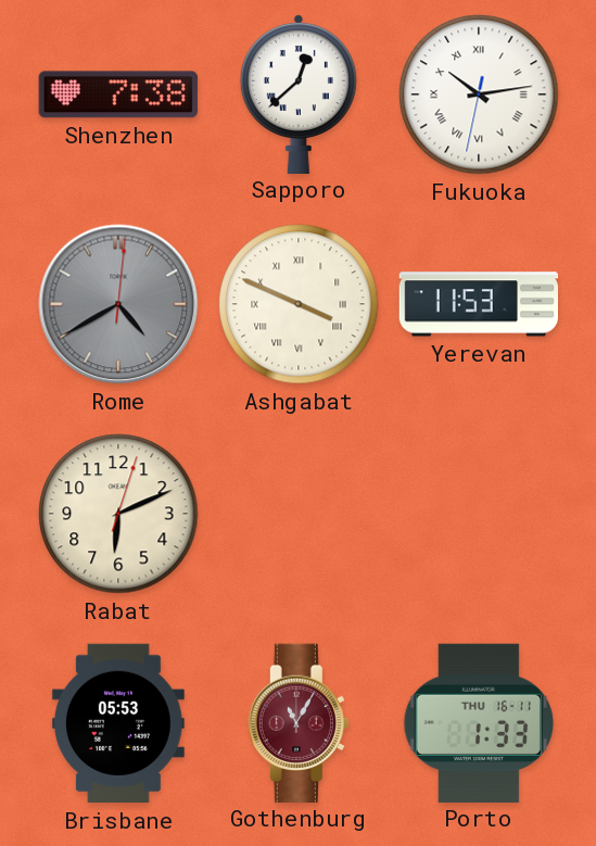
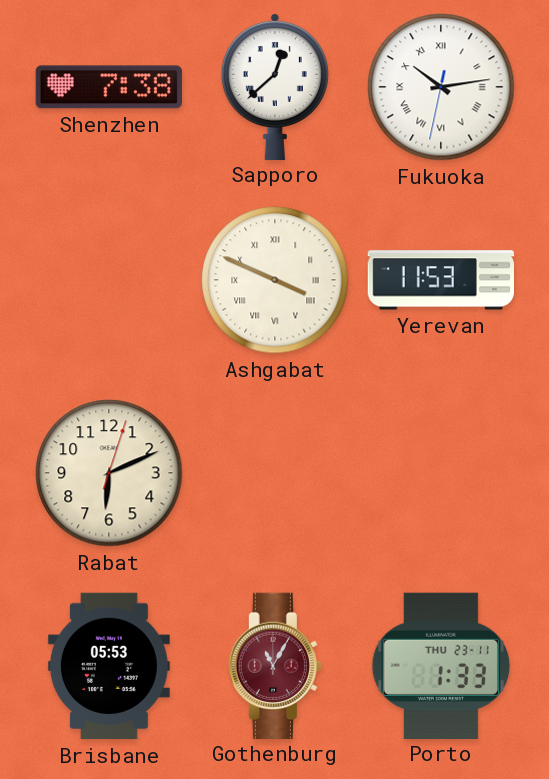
Rome: 4:40 -> none (118, 304)
Porto date: THU 16-11 -> THU 23-11 (440, 665)
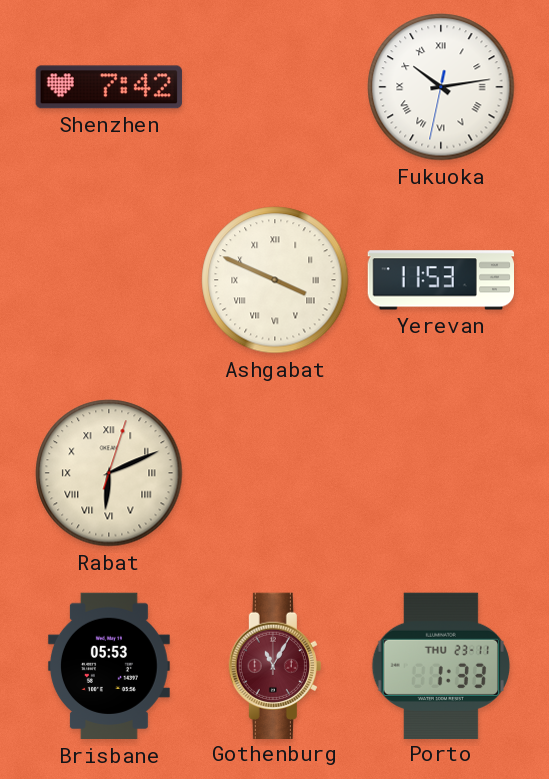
Shenzhen: 7:38 -> 7:42 (109, 87)
Sapporo: 12:38 -> none (275, 86)
Rabat numerals: Arabic -> Roman (109, 473)
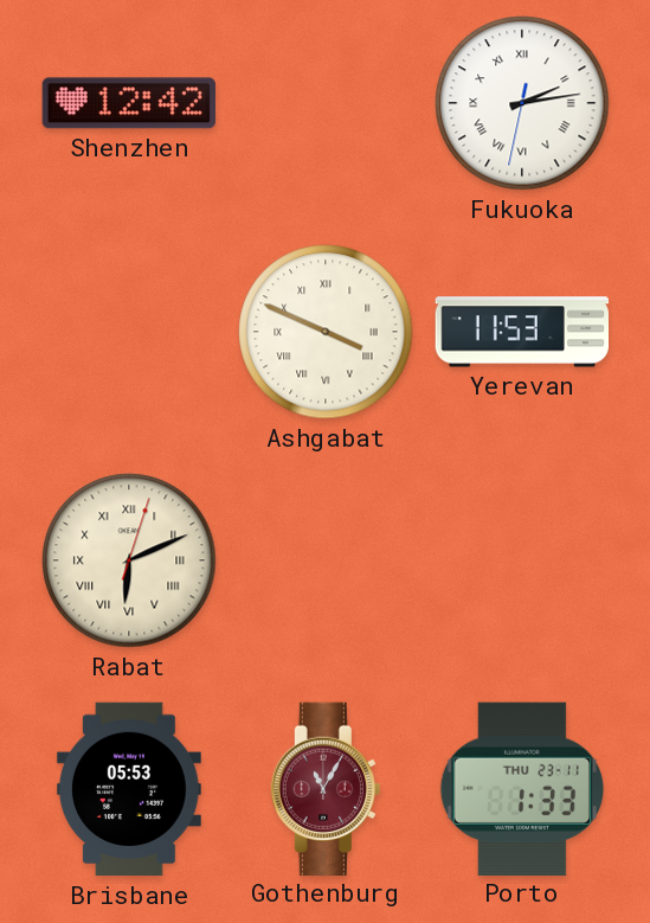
Shenzhen: 7:42 -> 12:42 (129, 103)
Fukuoka: 10:13 -> 2:13 (522, 103)
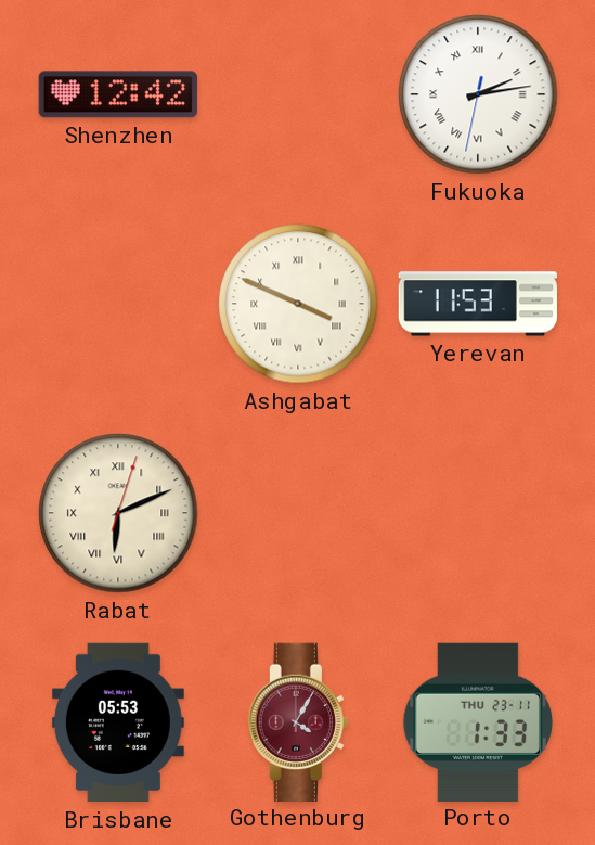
Gothenburg: 11:05 -> 4:05 (298, 721)
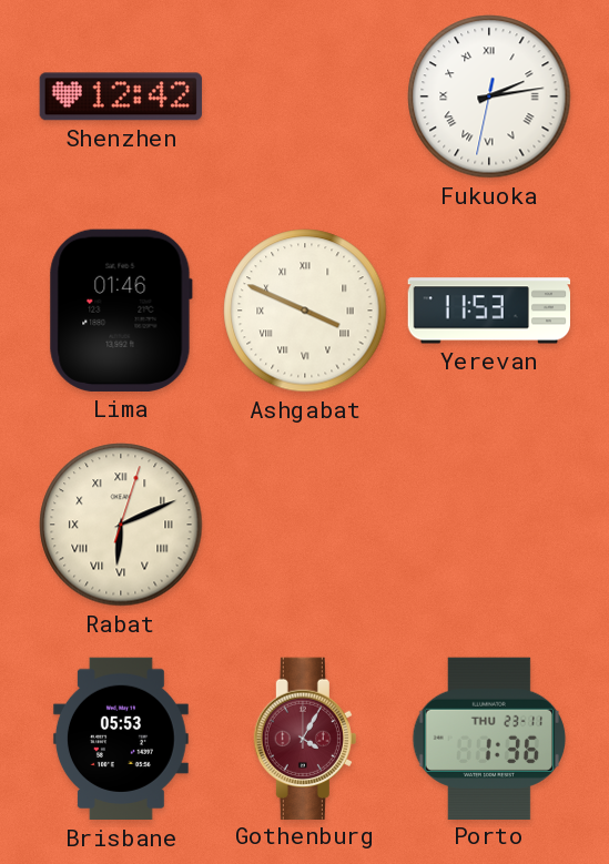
Lima: none -> 01:46 (121, 311)
Porto: 1:33 -> 1:36 (488, 738)
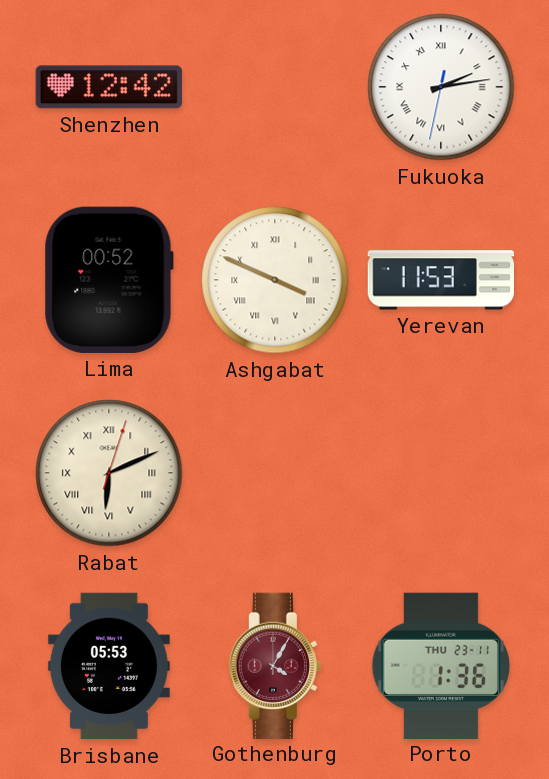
Lima: 01:46 -> 00:52 (109, 280)
